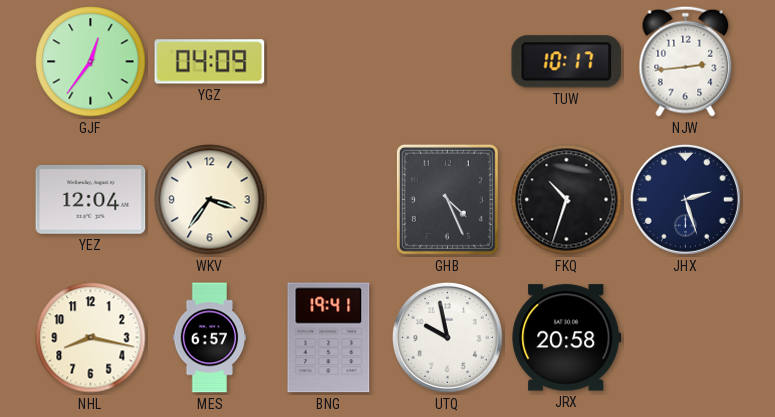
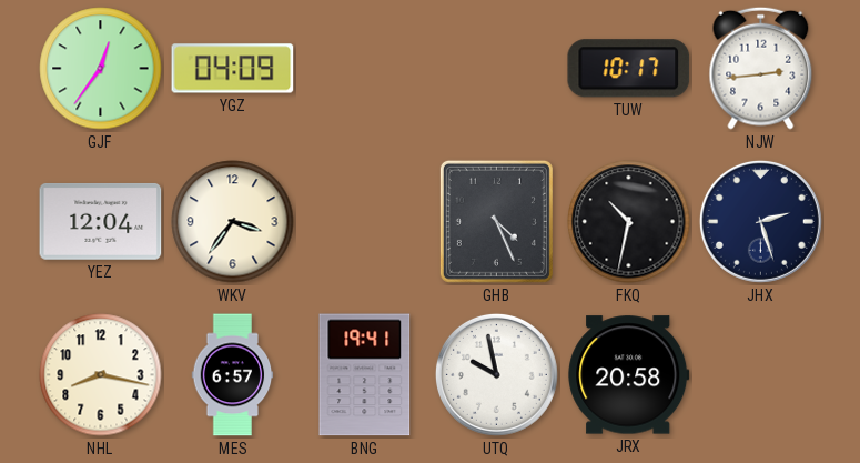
FKQ: 10:33 -> 10:32 (629, 222)
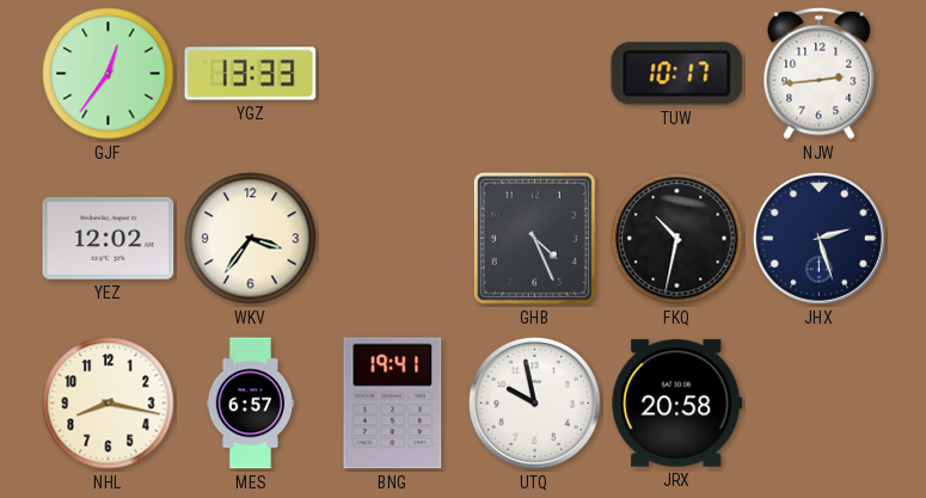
YGZ: 04:09 -> 13:33 (251, 74)
YEZ: 12:04 -> 12:02 (109, 238)
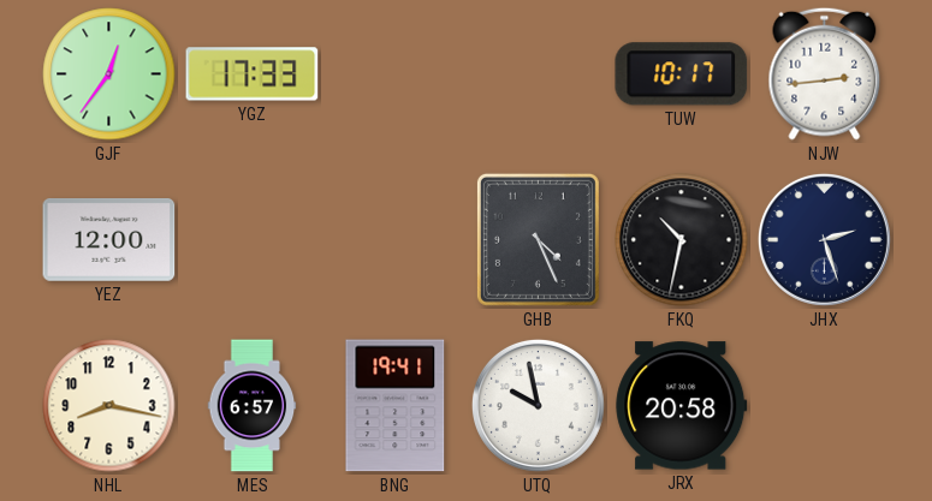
YGZ: 13:33 -> 17:33 (253, 74)
YEZ: 12:02 -> 12:00 (109, 239)
WKV: 3:36 -> none (251, 239)
